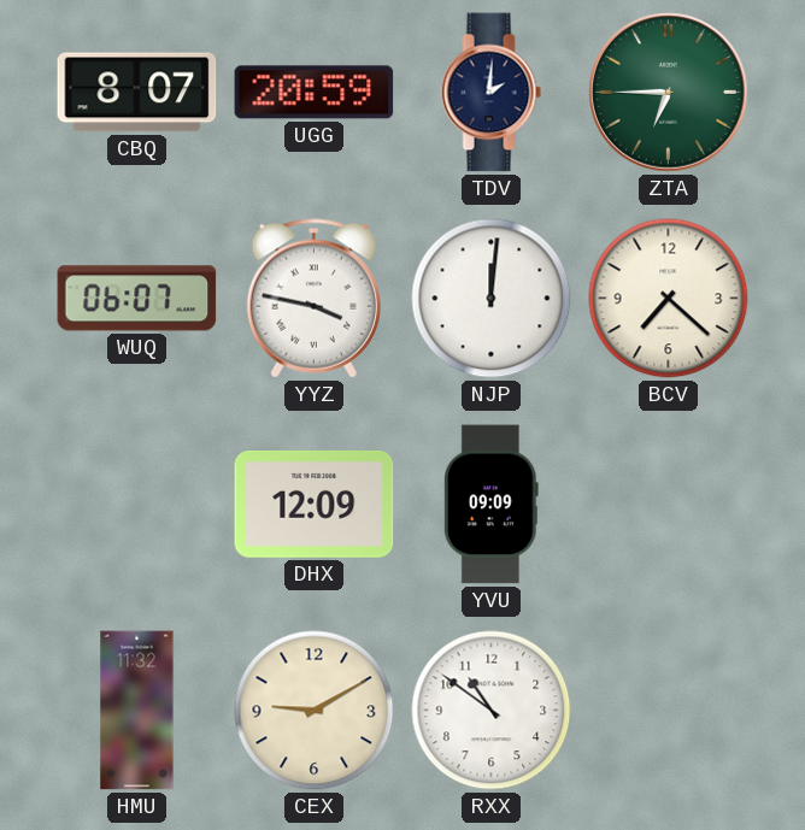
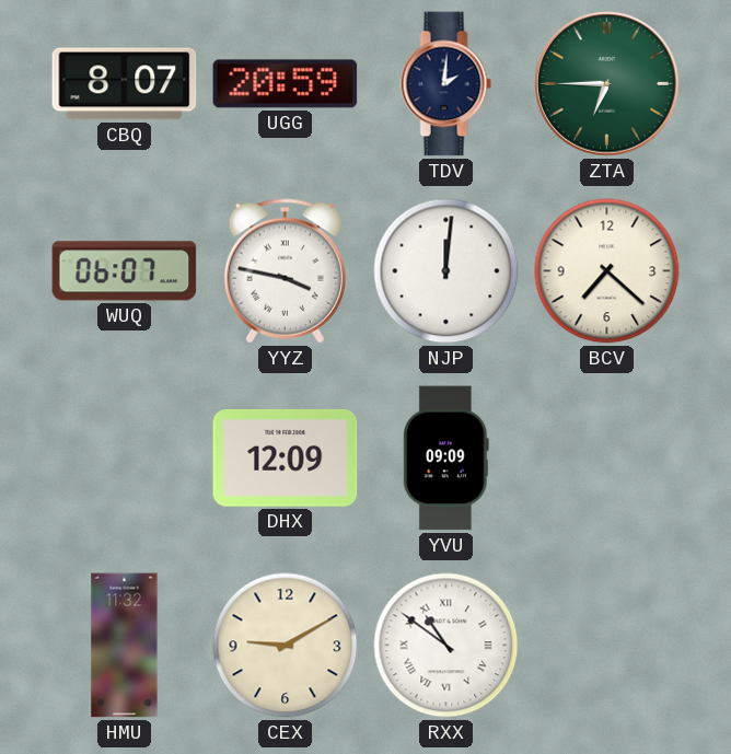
RXX numerals: Arabic -> Roman (446, 646)
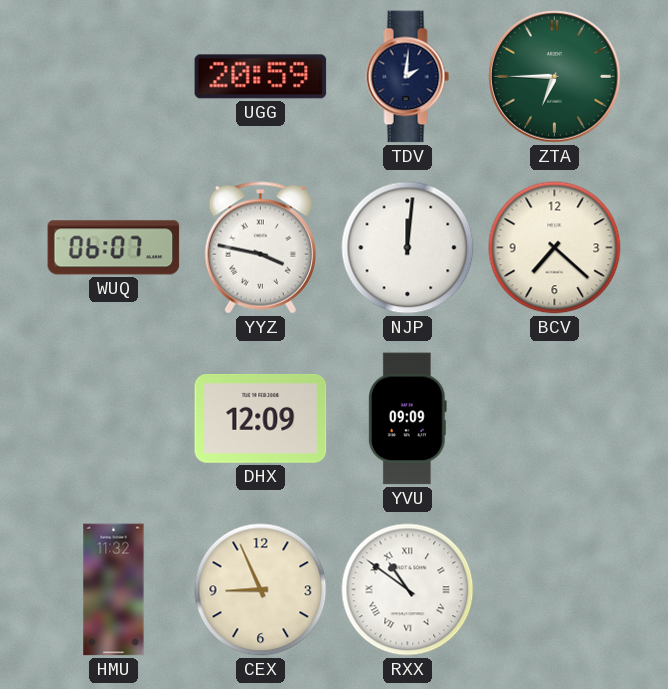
CBQ: 8:07 -> none (125, 84)
CEX: 9:10 -> 8:56 (261, 590)
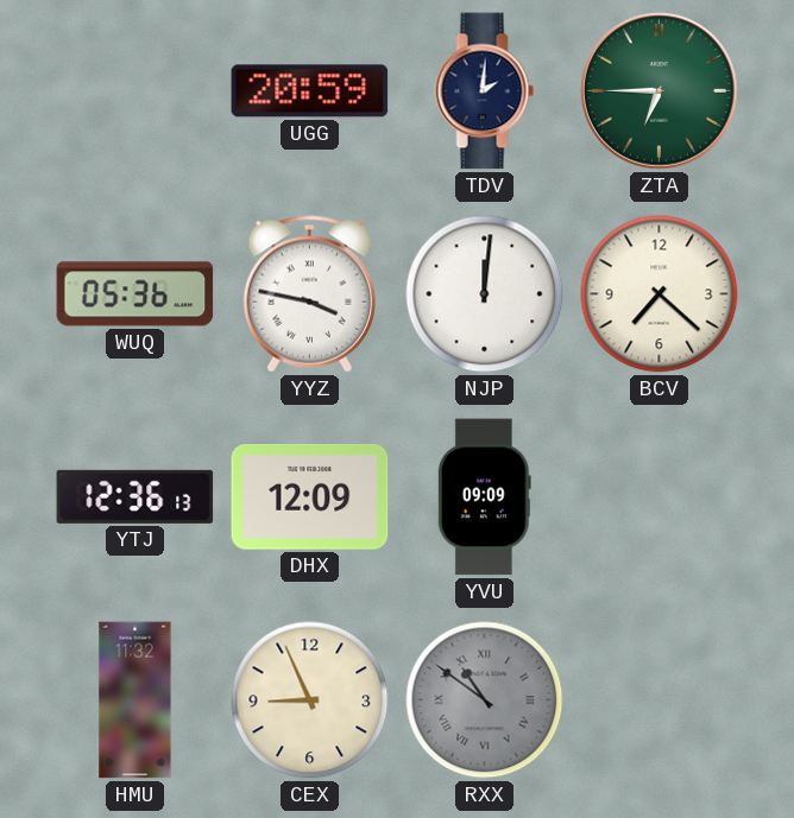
WUQ: 06:07 -> 05:36 (136, 294)
YTJ: none -> 12:36 (136, 496)
RXX dial: white -> grey (485, 700)
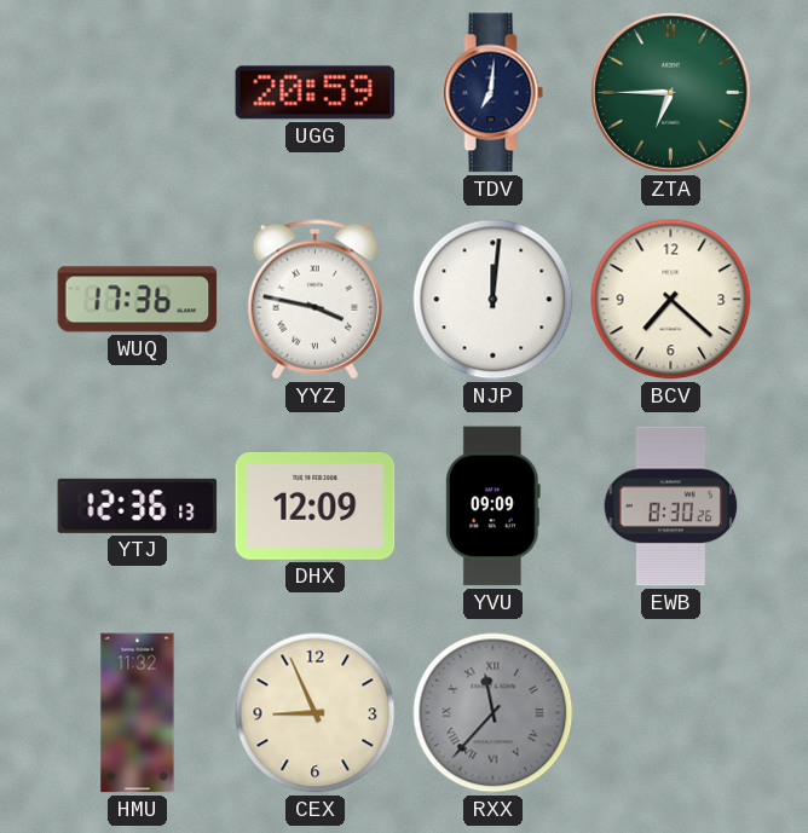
TDV: 2:01 -> 7:01 (494, 93)
WUQ: 05:36 -> 17:36 (138, 300)
EWB: none -> 8:30 (671, 507)
RXX: 10:51 -> 11:37 (494, 713)
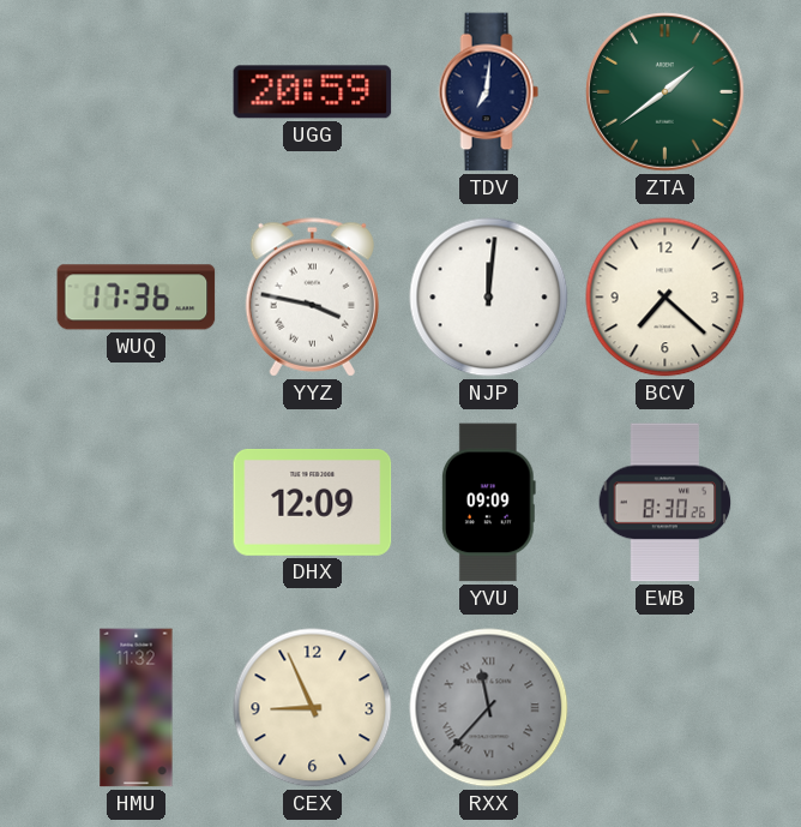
ZTA: 6:45 -> 1:39 (666, 92)
YTJ: 12:36 -> none (138, 505)
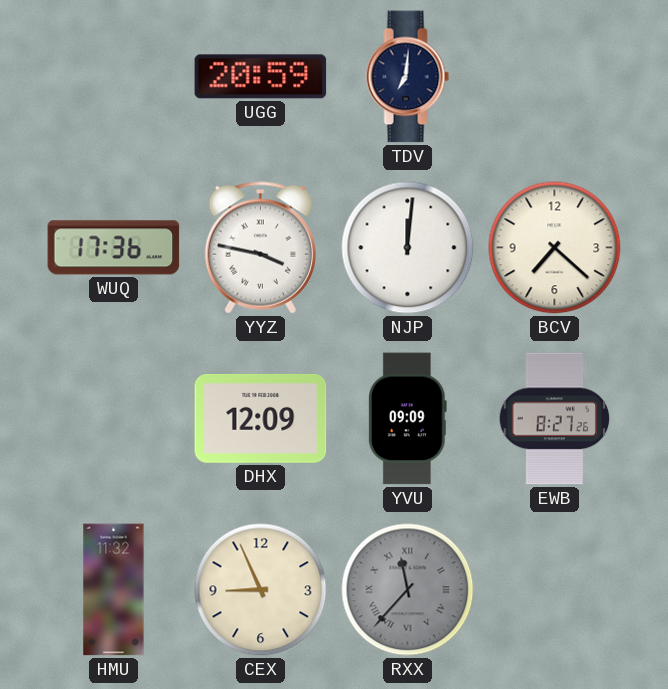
ZTA: 1:39 -> none (666, 92)
EWB: 8:30 -> 8:27 (555, 419)
